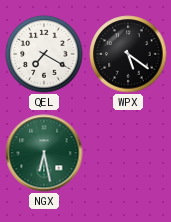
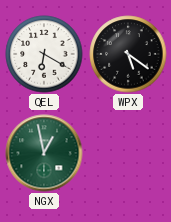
QEL: 7:20 -> 6:20 (44, 54)
NGX: 6:28 -> 12:58 (44, 153)
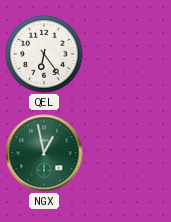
QEL: 6:20 -> 6:24 (44, 54)
WPX: 5:21 -> none (128, 54)
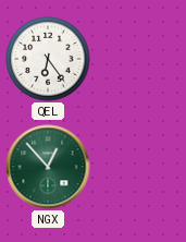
NGX: 12:58 -> 12:53 (48, 167)
